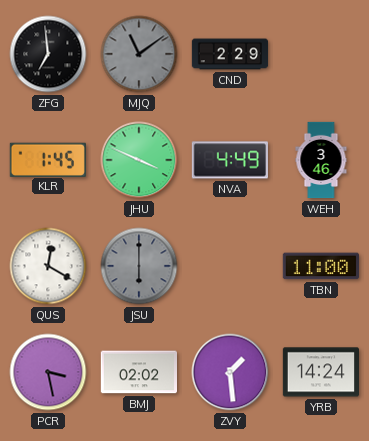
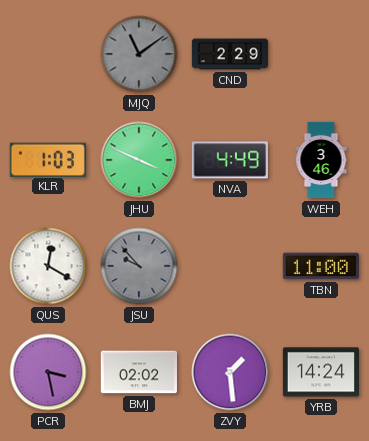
ZFG: 6:59 -> none (48, 54)
KLR: 1:45 -> 1:03 (48, 159)
JSU: 6:00 -> 9:53 (139, 266)
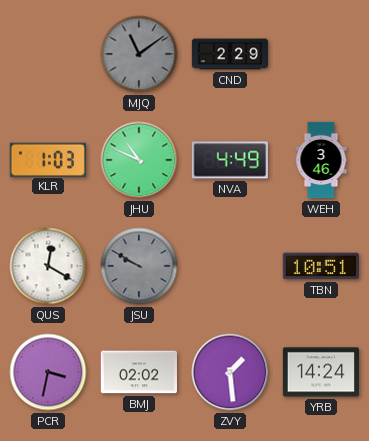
JHU: 3:49 -> 10:49 (139, 160)
JSU: 9:53 -> 9:50 (139, 266)
TBN: 11:00 -> 10:51 (321, 266)
PCR: 3:28 -> 3:32 (48, 372)
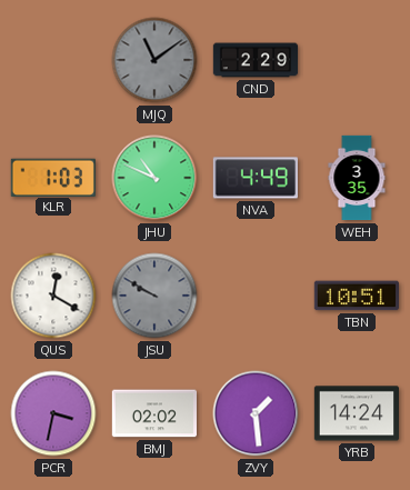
WEH: 3:46 -> 3:35 (357, 178)
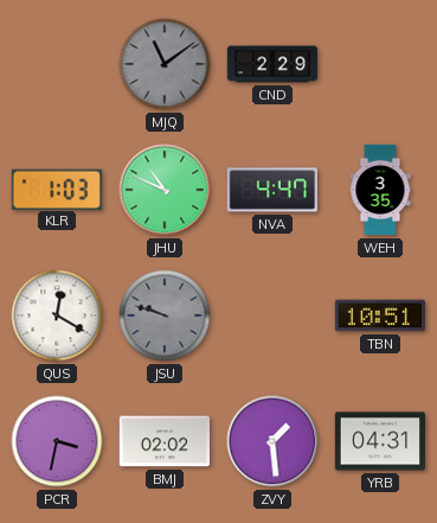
NVA: 4:49 -> 4:47 (271, 190)
JSU: 9:50 -> 9:48 (165, 315)
YRB: 14:24 -> 04:31 (379, 441)
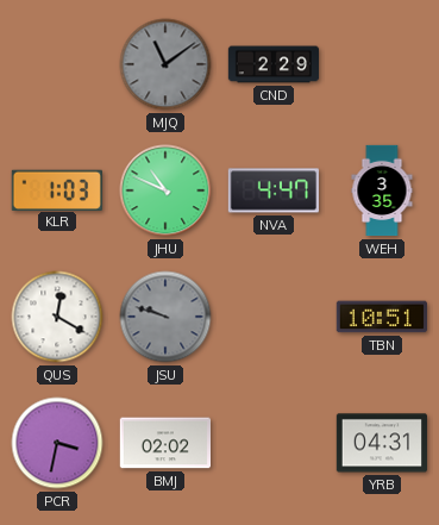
ZVY: 1:29 -> none (272, 441)
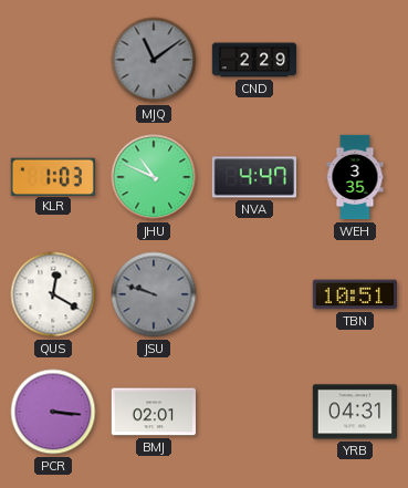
PCR: 3:32 -> 3:16 (53, 412)
BMJ: 02:02 -> 02:01 (153, 412)
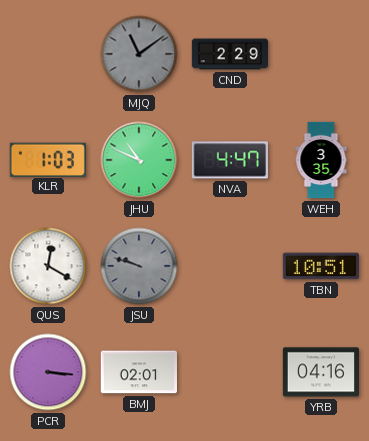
YRB: 04:31 -> 04:16 (320, 372)
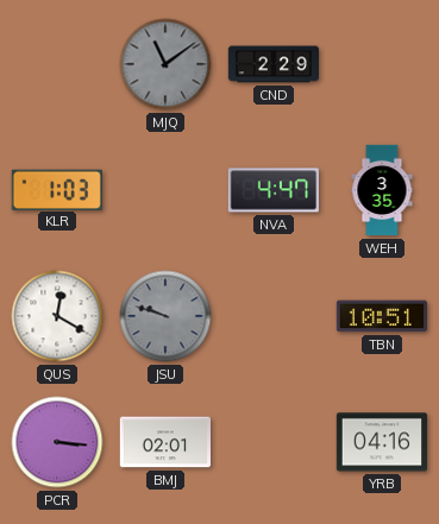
JHU: 10:49 -> none (139, 160)
